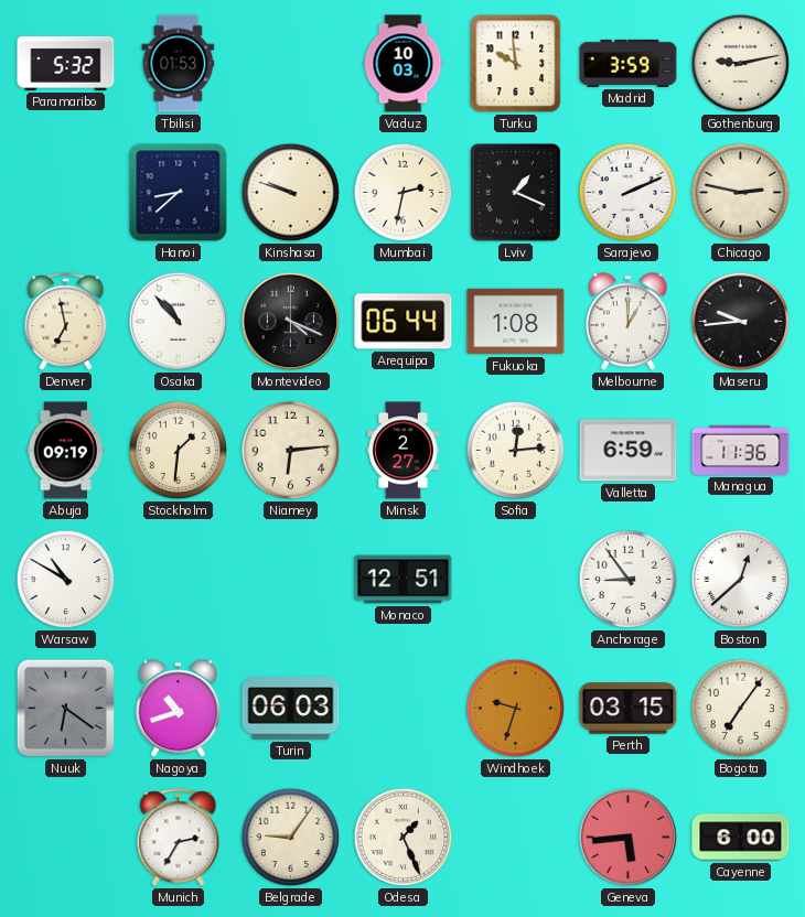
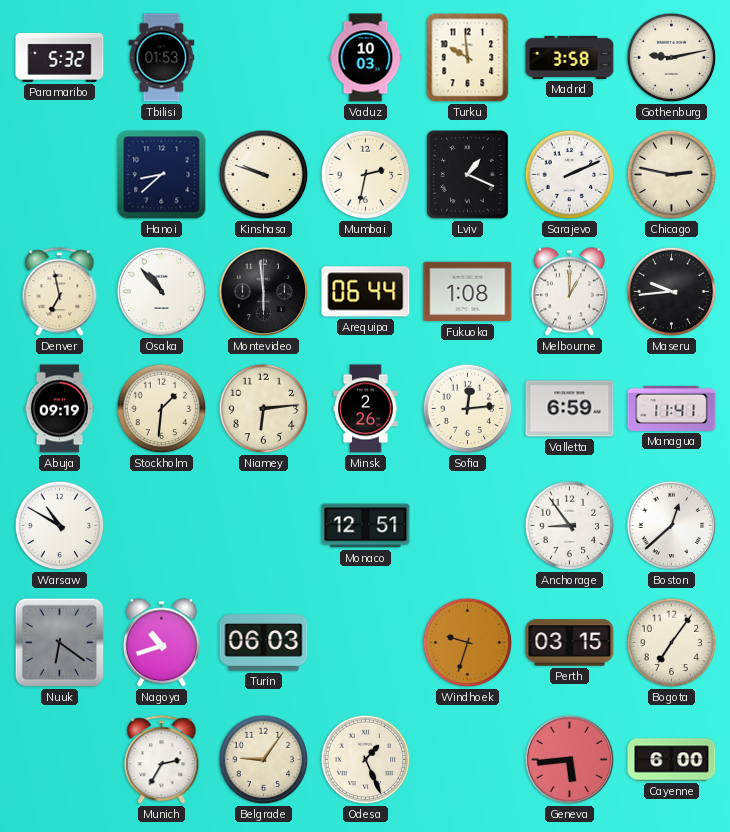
Madrid: 3:59 -> 3:58 (570, 57)
Montevideo: 4:19 -> 5:59 (264, 292)
Minsk: 2:27 -> 2:26 (366, 409)
Managua: 11:36 -> 11:41 (672, 408)
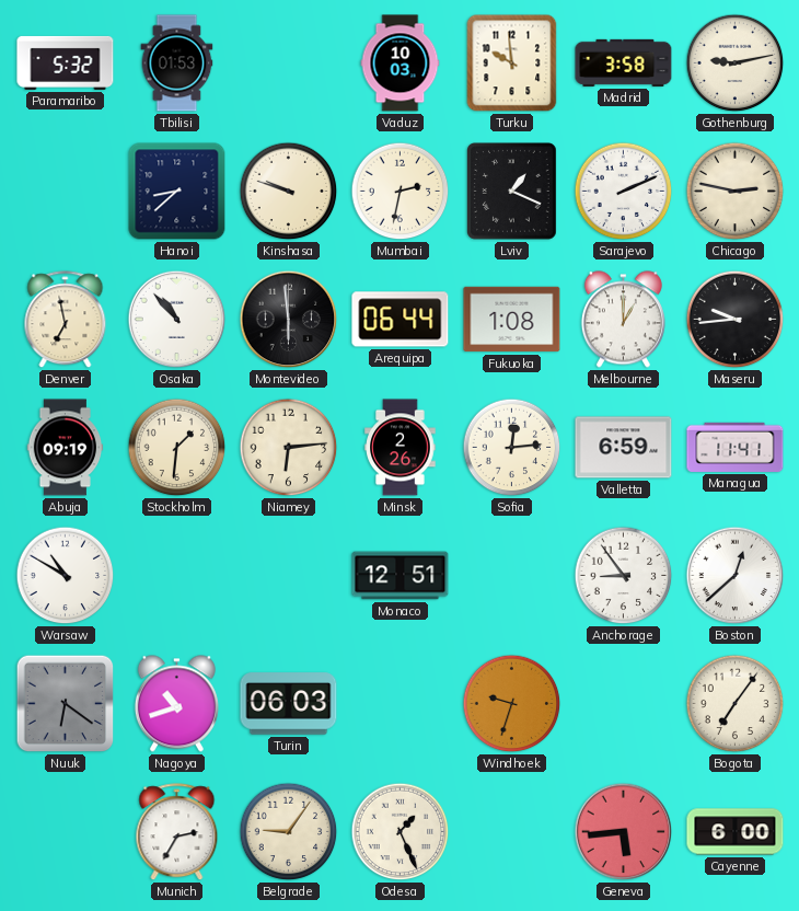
Perth: 03:15 -> none (570, 643)
